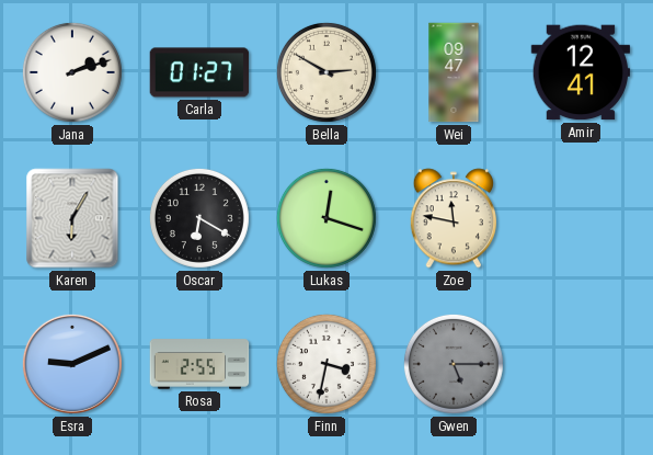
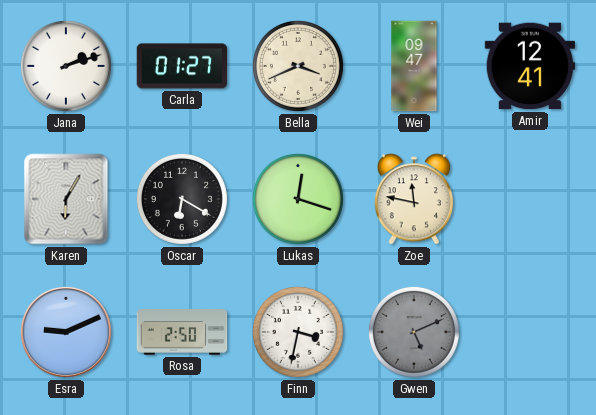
Bella: 2:50 -> 3:41 (298, 66)
Rosa: 2:55 -> 2:50 (182, 332)
Gwen: 5:15 -> 5:11 (414, 332)
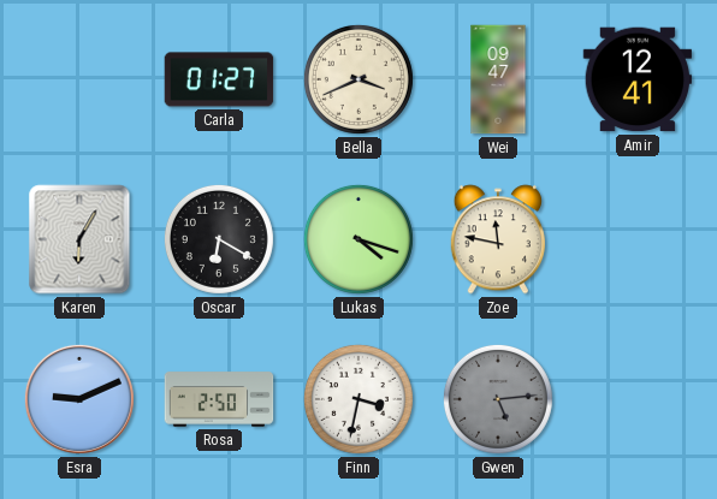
Jana: 2:12 -> none (66, 66)
Lukas: 12:18 -> 4:18 (358, 239)
Gwen: 5:11 -> 5:14 (498, 399)
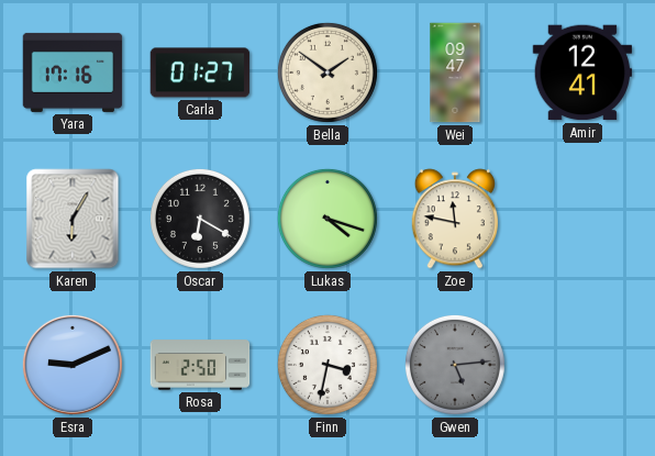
Yara: none -> 17:16 (73, 73)
Bella: 3:41 -> 1:51 (327, 73)
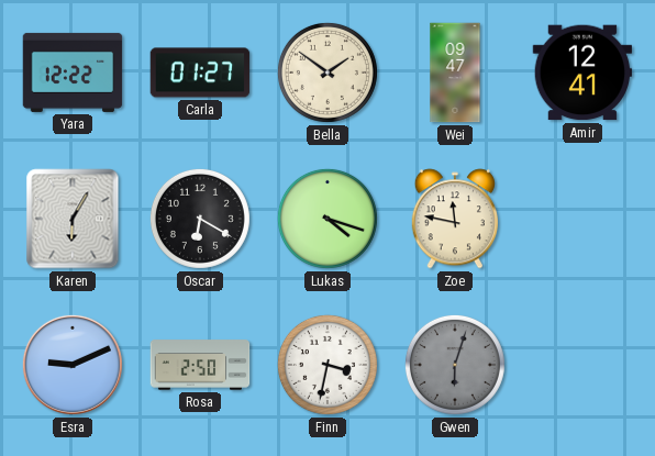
Yara: 17:16 -> 12:22 (73, 73)
Gwen: 5:14 -> 6:03 (455, 365)
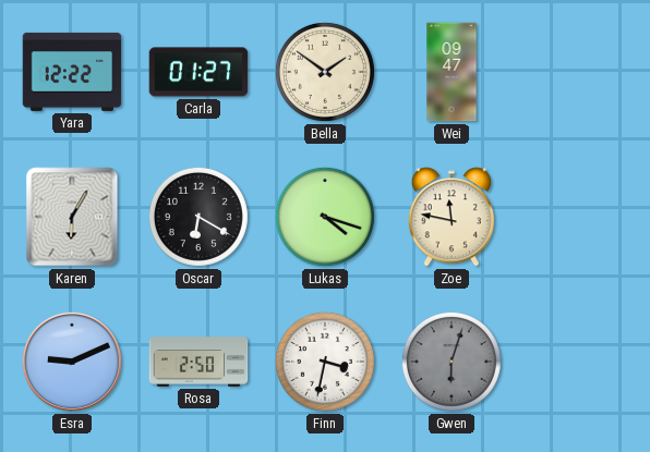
Amir: 12:41 -> none (582, 73)
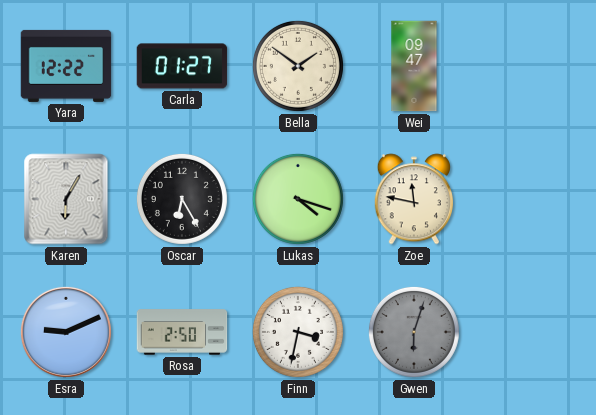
Oscar: 6:20 -> 6:25 (182, 199)
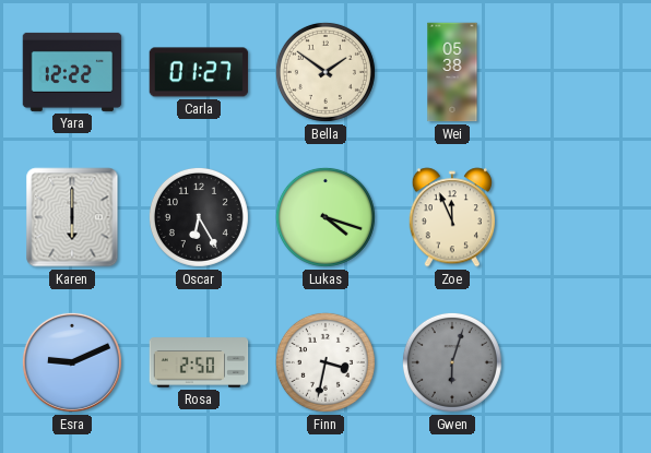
Wei: 09:47 -> 05:38 (452, 72)
Karen: 6:05 -> 6:00 (72, 217)
Zoe: 11:47 -> 11:56 (452, 217)
